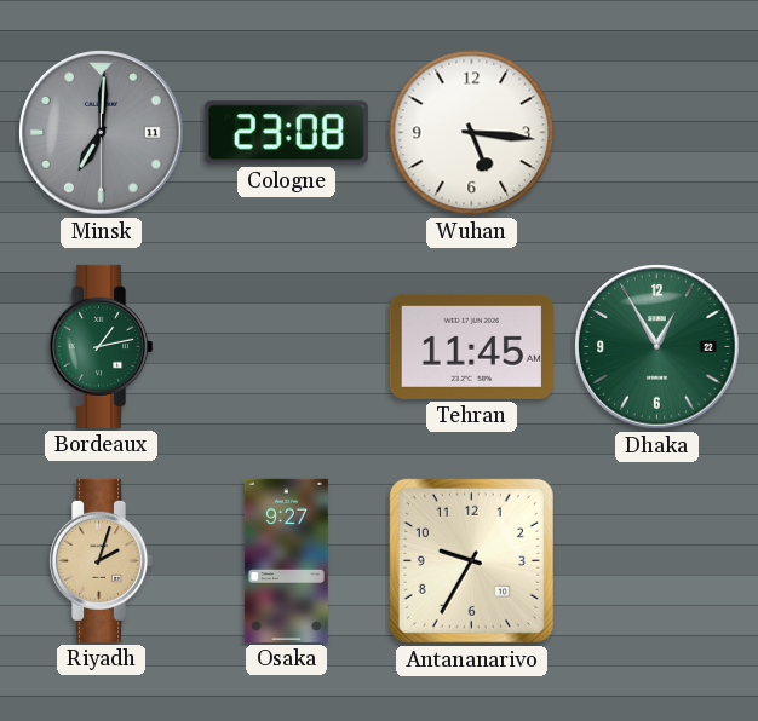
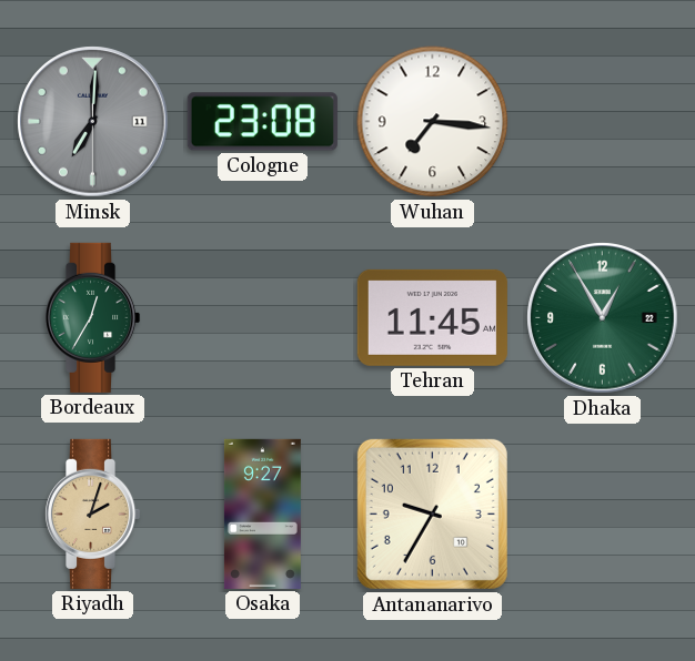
Wuhan: 5:16 -> 7:16 (433, 122)
Bordeaux: 1:13 -> 12:35 (92, 317)
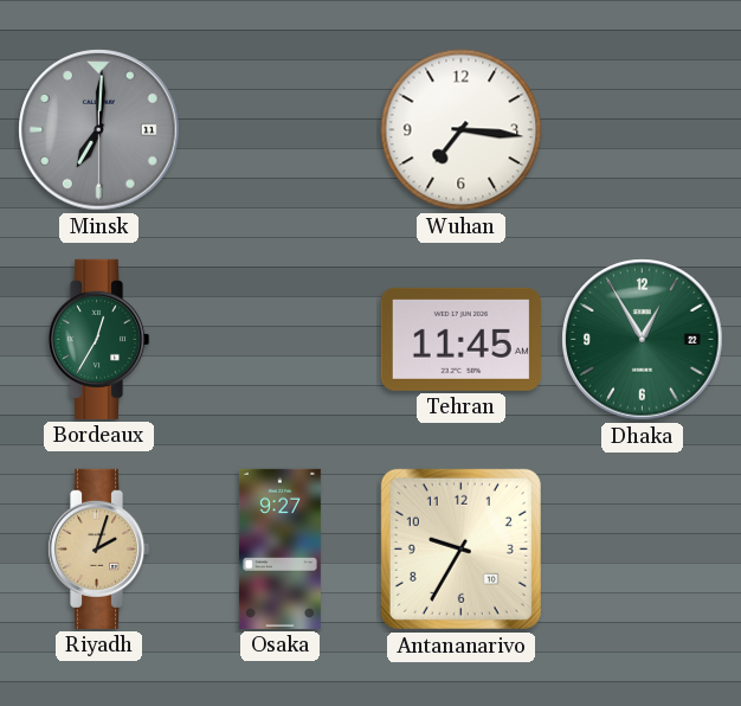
Cologne: 23:08 -> none (262, 122)
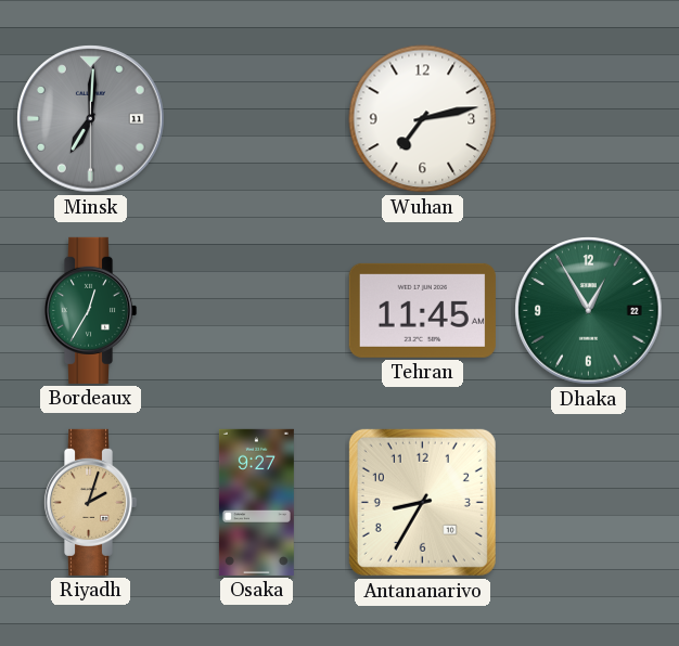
Wuhan: 7:16 -> 7:13 (423, 119)
Antananarivo: 9:35 -> 8:35 (422, 502)
